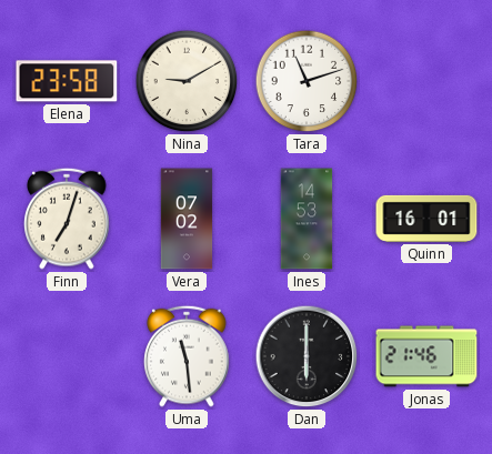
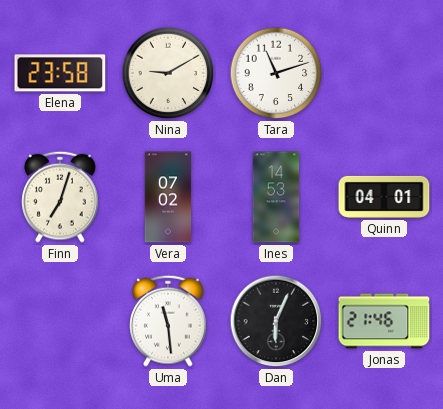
Quinn: 16:01 -> 04:01 (384, 197)
Dan: 6:00 -> 6:04 (276, 321)
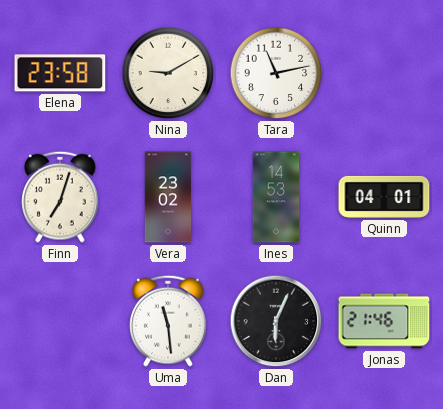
Tara: 11:12 -> 11:13 (276, 73)
Vera: 07:02 -> 23:02 (168, 197)
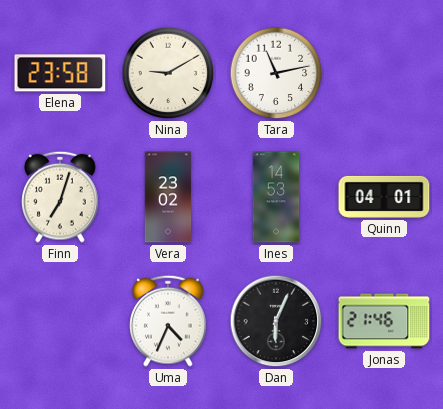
Uma: 11:29 -> 4:34 (168, 321)
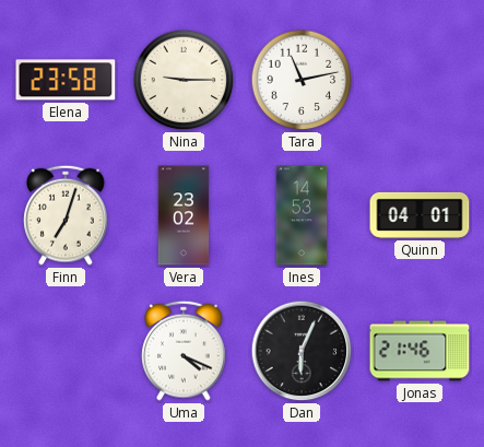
Nina: 9:10 -> 9:15 (184, 80)
Uma: 4:34 -> 4:19 (184, 351)
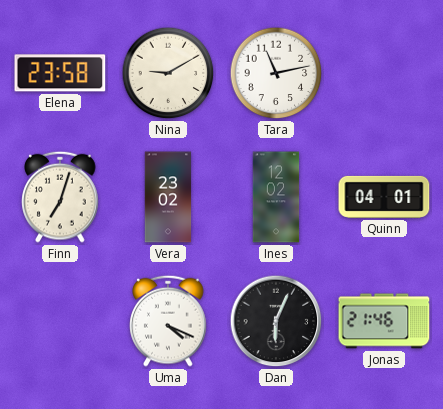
Nina: 9:15 -> 9:10 (168, 73)
Ines: 14:53 -> 12:02 (276, 197)
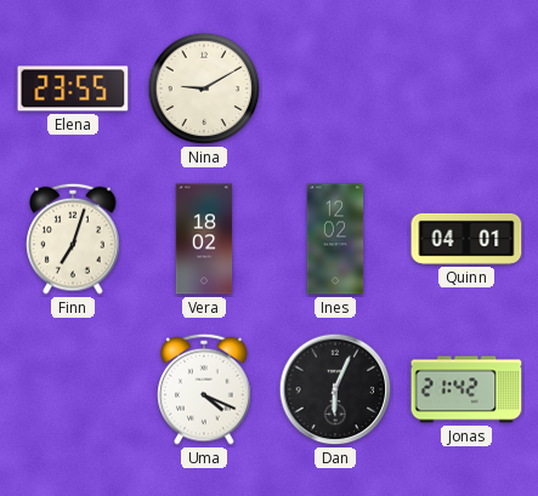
Elena: 23:58 -> 23:55 (73, 89)
Tara: 11:13 -> none (276, 73)
Vera: 23:02 -> 18:02 (204, 239)
Jonas: 21:46 -> 21:42 (466, 389)
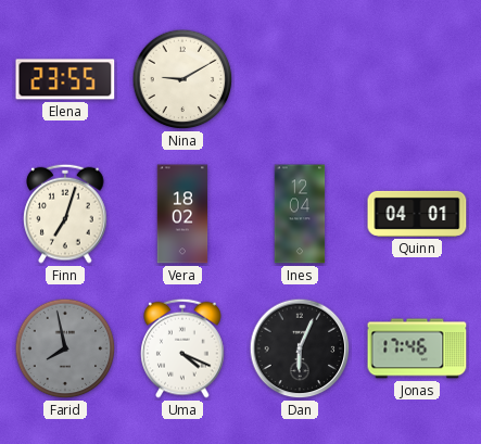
Ines: 12:02 -> 12:04 (300, 214)
Farid: none -> 7:58 (65, 348)
Jonas: 21:42 -> 17:46 (417, 348)
